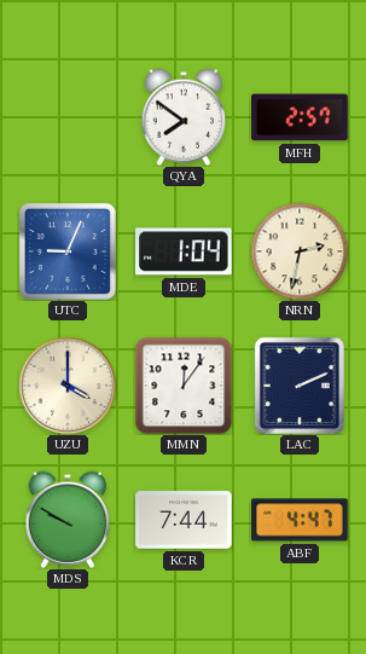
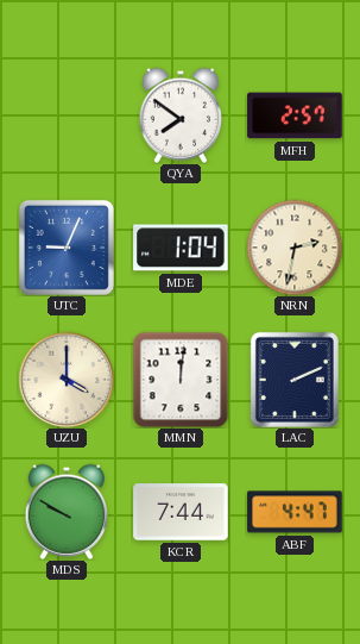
MMN: 12:06 -> 12:01 (181, 380)
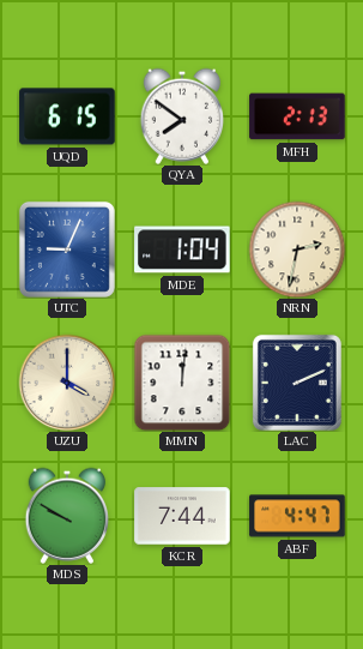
UQD: none -> 6:15 (67, 116)
MFH: 2:57 -> 2:13 (297, 116)
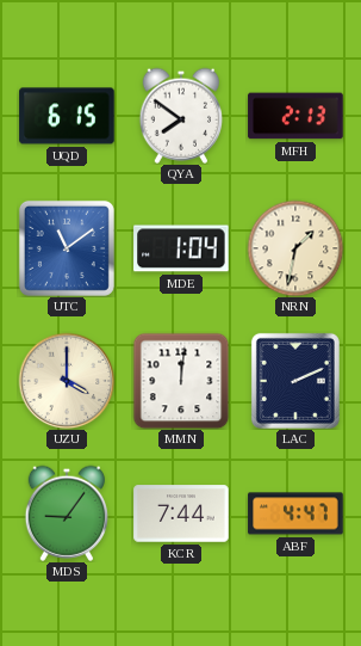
UTC: 9:04 -> 11:09 (67, 248)
NRN: 2:32 -> 1:32 (295, 248)
MDS: 9:50 -> 9:06 (66, 513)
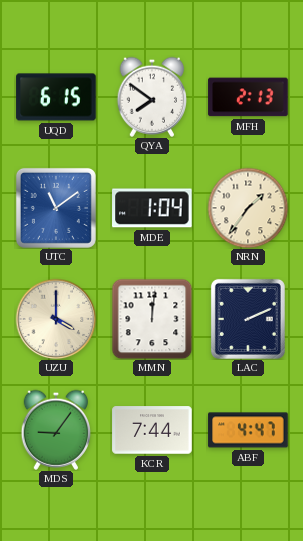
NRN: 1:32 -> 1:36 (248, 208)
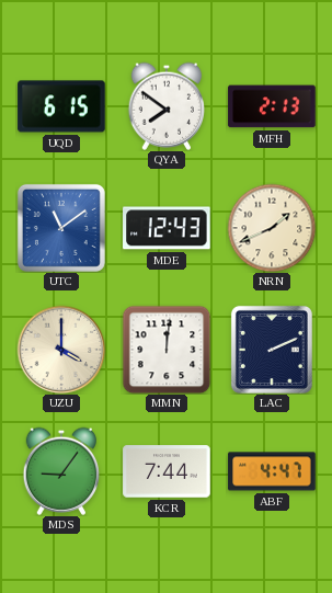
MDE: 1:04 -> 12:43 (167, 228)
NRN: 1:36 -> 1:41 (272, 228)
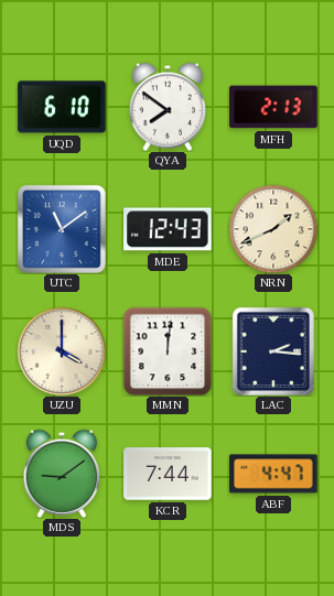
UQD: 6:15 -> 6:10 (62, 107)
LAC: 2:11 -> 2:16 (273, 351)
MDS: 9:06 -> 9:09 (61, 474)
